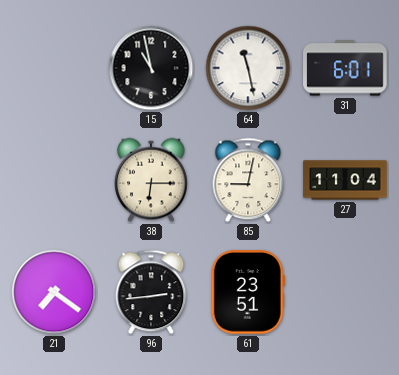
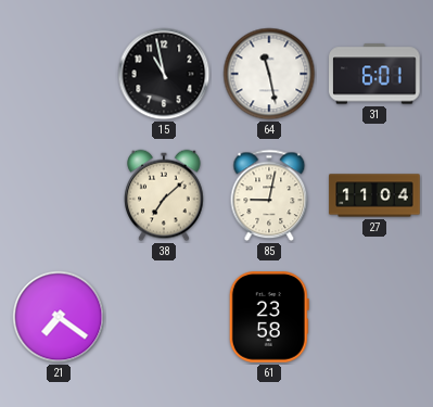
38: 6:15 -> 7:08 (164, 195)
96: 2:44 -> none (151, 292)
61: 23:51 -> 23:58 (269, 317)
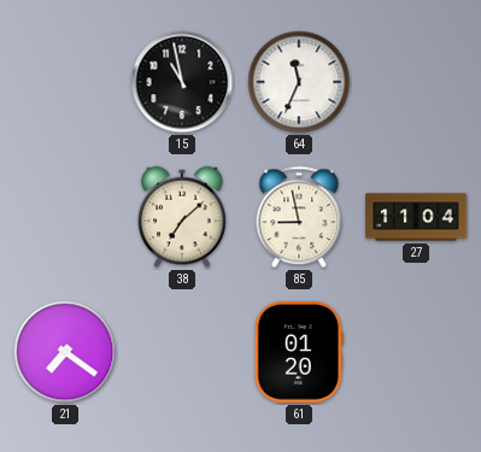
64: 11:28 -> 11:34 (299, 82)
31: 6:01 -> none (374, 74)
85: 9:02 -> 8:58 (299, 217)
61: 23:58 -> 01:20 (299, 352)
